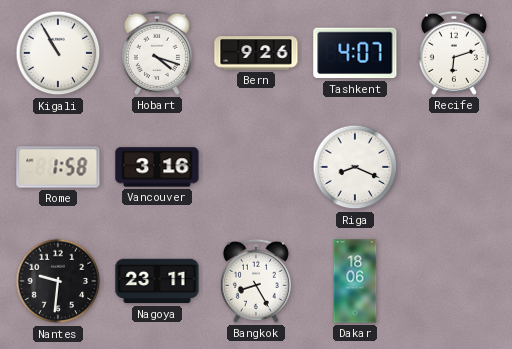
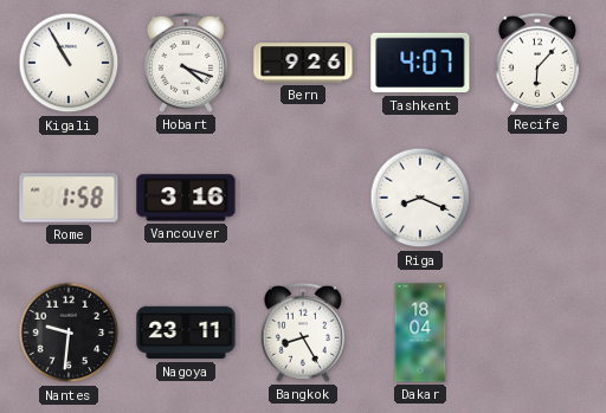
Recife: 6:12 -> 6:07 (537, 63)
Dakar: 18:06 -> 18:04 (420, 333)
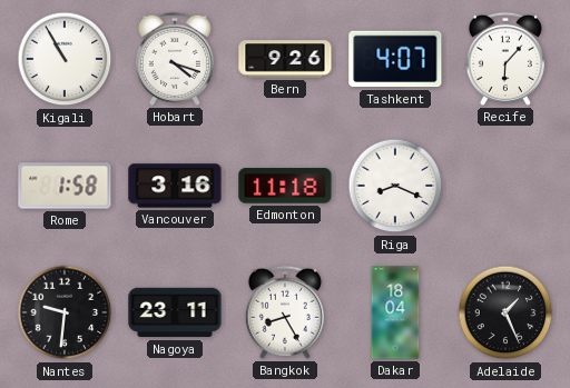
Edmonton: none -> 11:18 (285, 186)
Adelaide: none -> 1:26 (505, 312)
